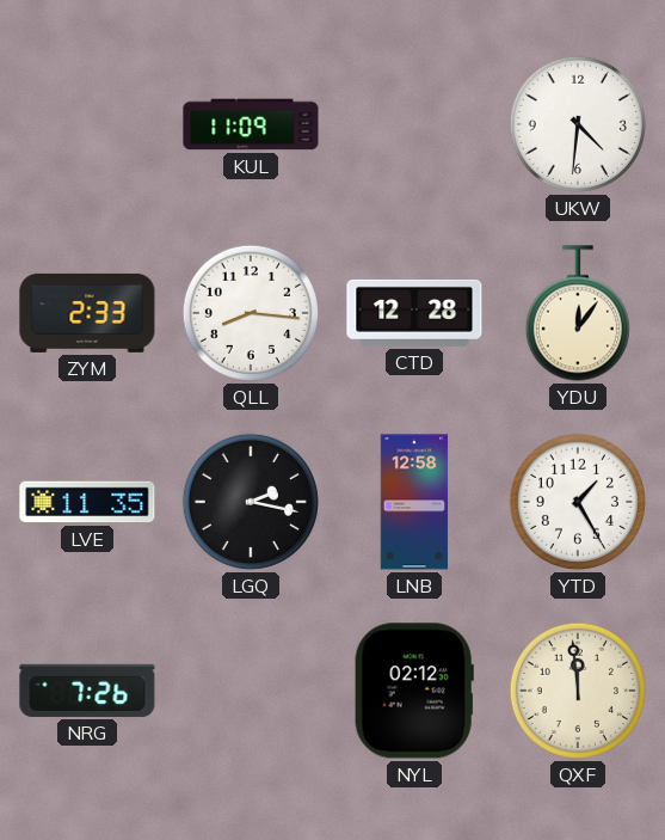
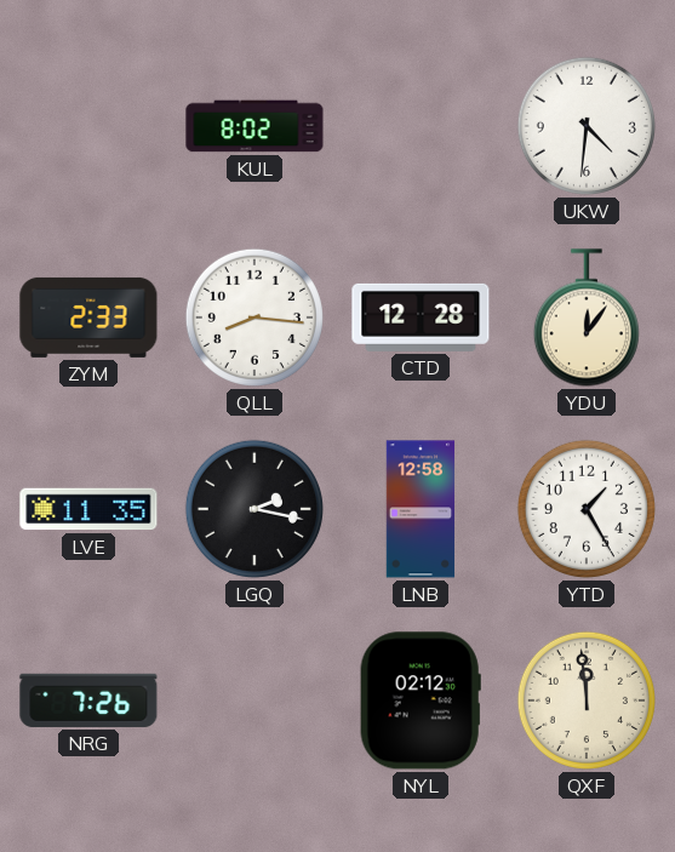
KUL: 11:09 -> 8:02 (254, 126)
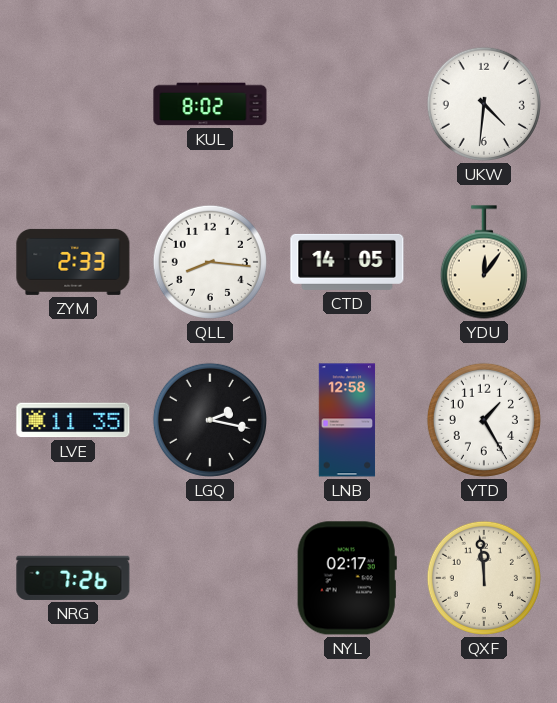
CTD: 12:28 -> 14:05 (347, 262)
NYL: 02:12 -> 02:17 (347, 578)
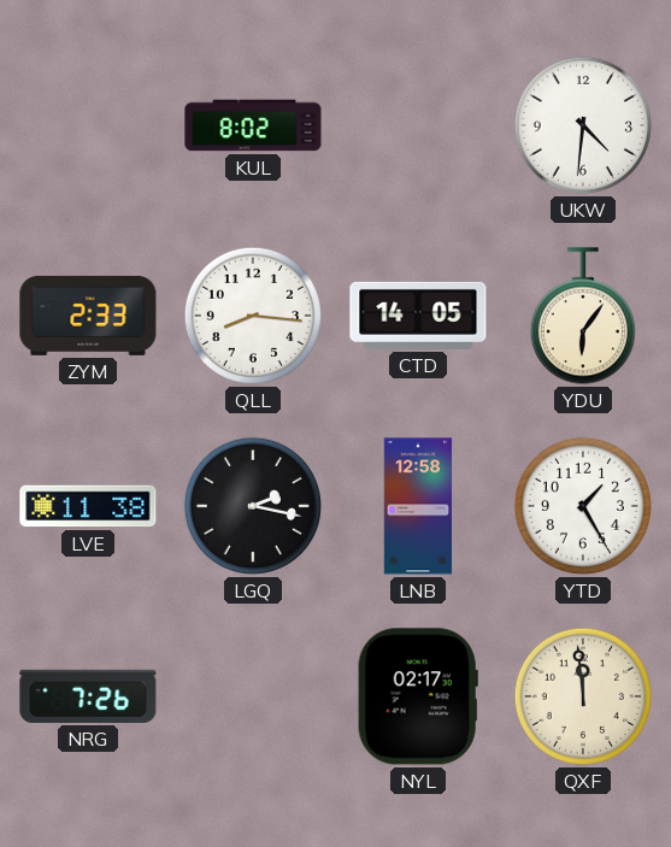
YDU: 12:06 -> 6:06 (583, 316)
LVE: 11:35 -> 11:38 (88, 506)
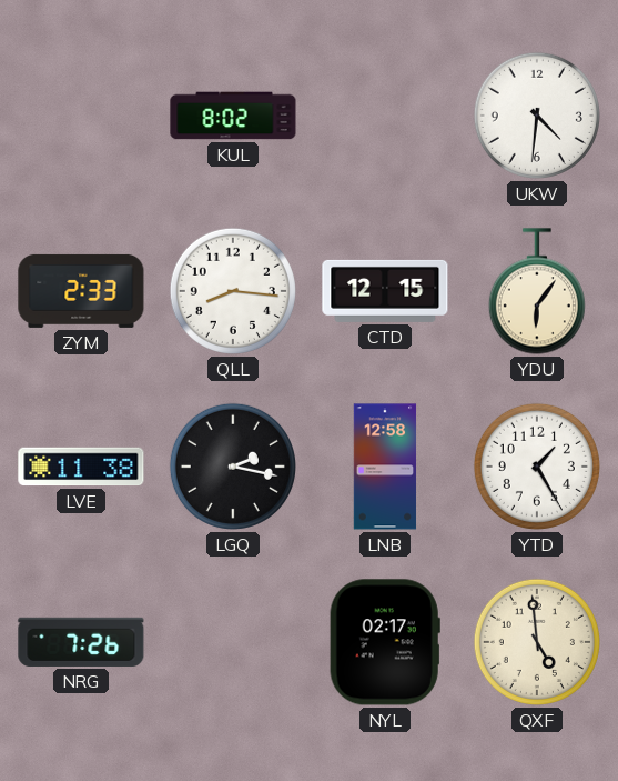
CTD: 14:05 -> 12:15 (385, 291)
QXF: 11:59 -> 4:59 (537, 642)
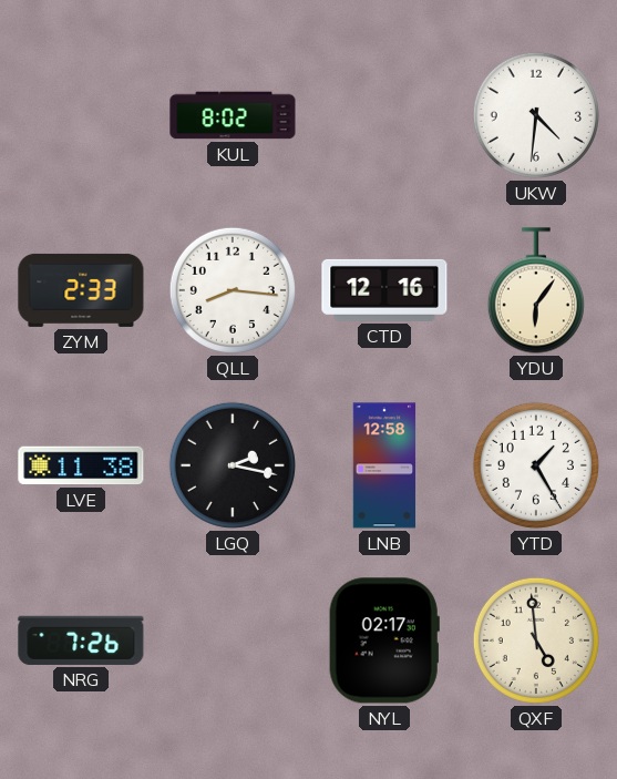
CTD: 12:15 -> 12:16 (384, 290)
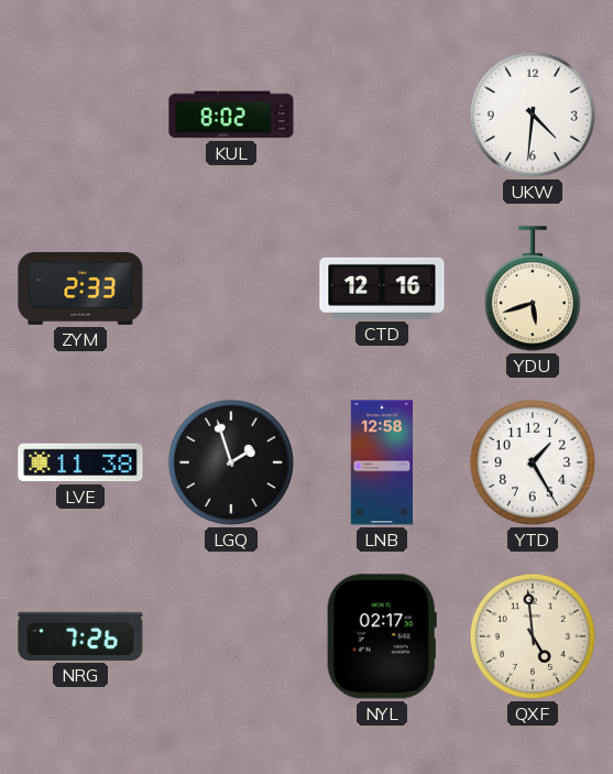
QLL: 8:16 -> none (233, 290)
YDU: 6:06 -> 5:42 (533, 288)
LGQ: 2:17 -> 1:57 (231, 462)
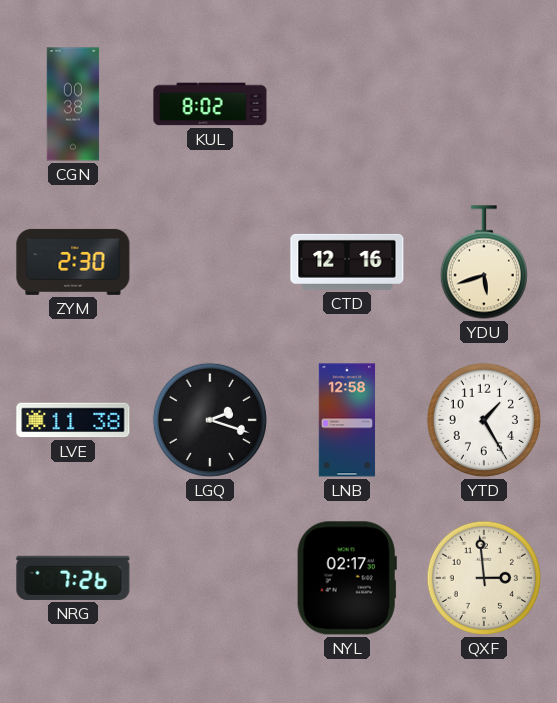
CGN: none -> 00:38 (73, 104)
UKW: 4:31 -> none (533, 115)
ZYM: 2:33 -> 2:30 (73, 262)
LGQ: 1:57 -> 2:18 (210, 420)
QXF: 4:59 -> 2:59 (484, 578)
